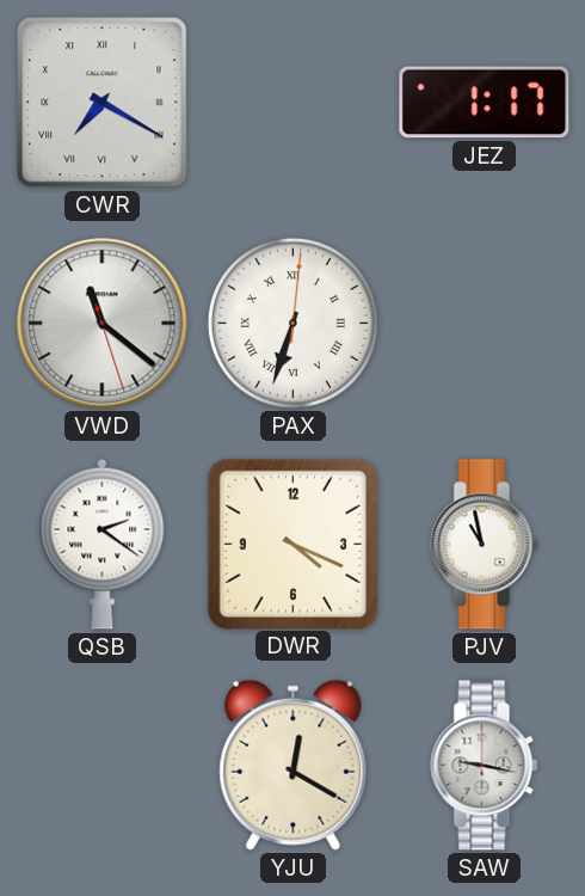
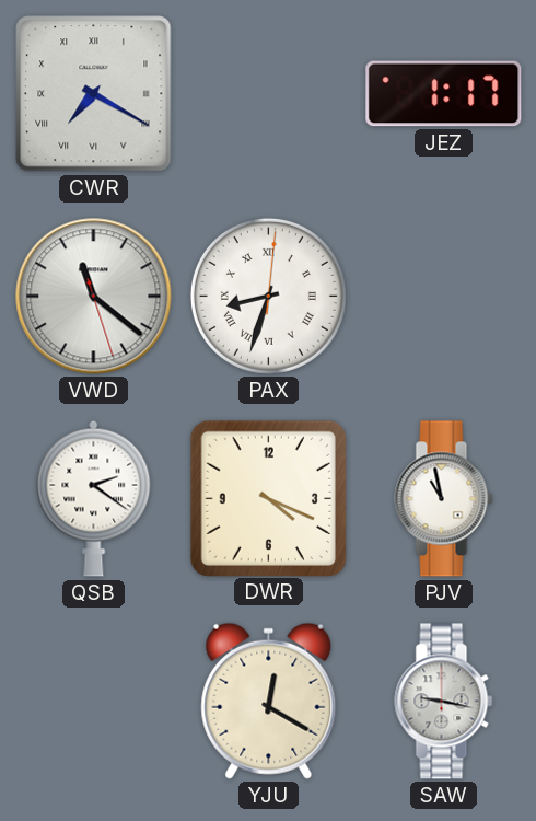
PAX: 6:33 -> 8:33 (268, 296)
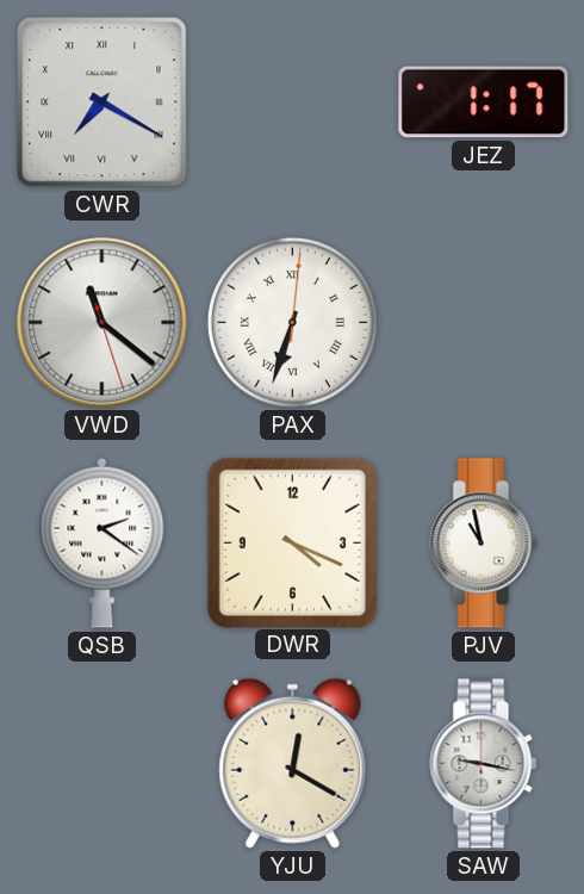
PAX: 8:33 -> 6:33 (292, 322)
